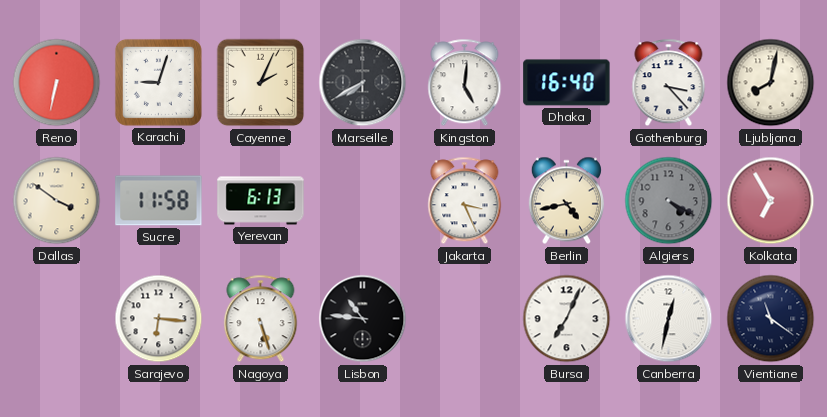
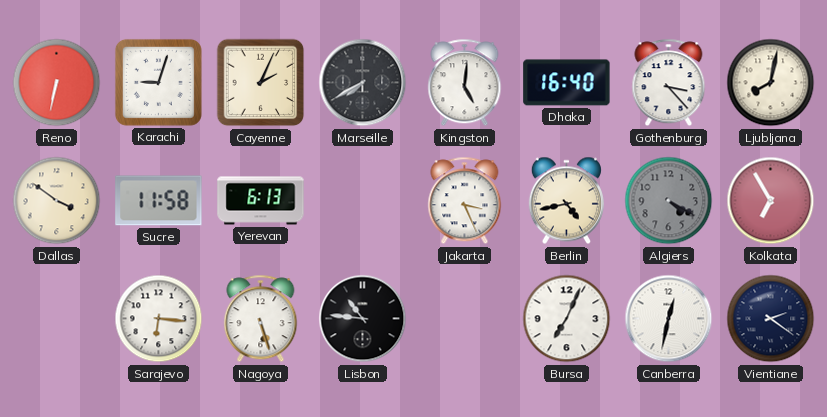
Vientiane: 11:21 -> 2:21 (771, 319)
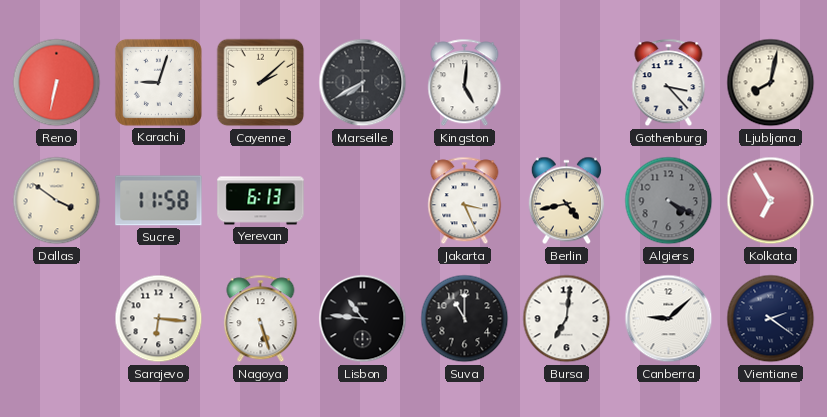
Cayenne: 2:04 -> 2:08 (261, 83)
Dhaka: 16:40 -> none (567, 83)
Suva: none -> 11:00 (465, 319)
Bursa: 7:04 -> 7:01 (567, 319)
Canberra: 12:32 -> 9:08 (669, 319)
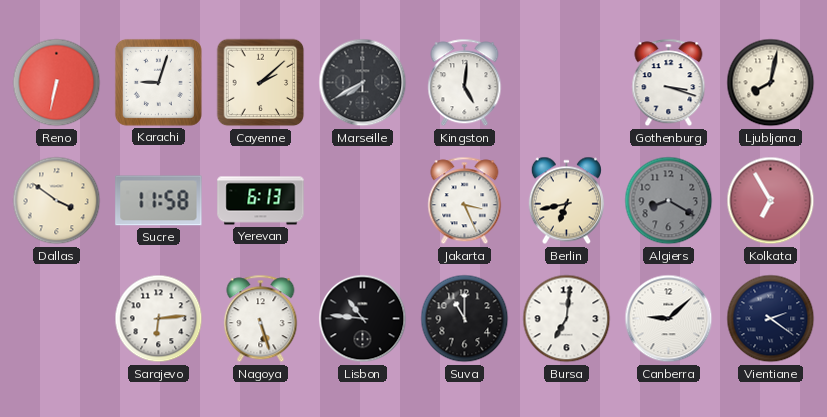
Gothenburg: 3:23 -> 3:18 (669, 83)
Berlin: 4:43 -> 6:43 (566, 201)
Algiers: 4:20 -> 8:20 (669, 201)
Sarajevo: 6:16 -> 6:14 (159, 319)
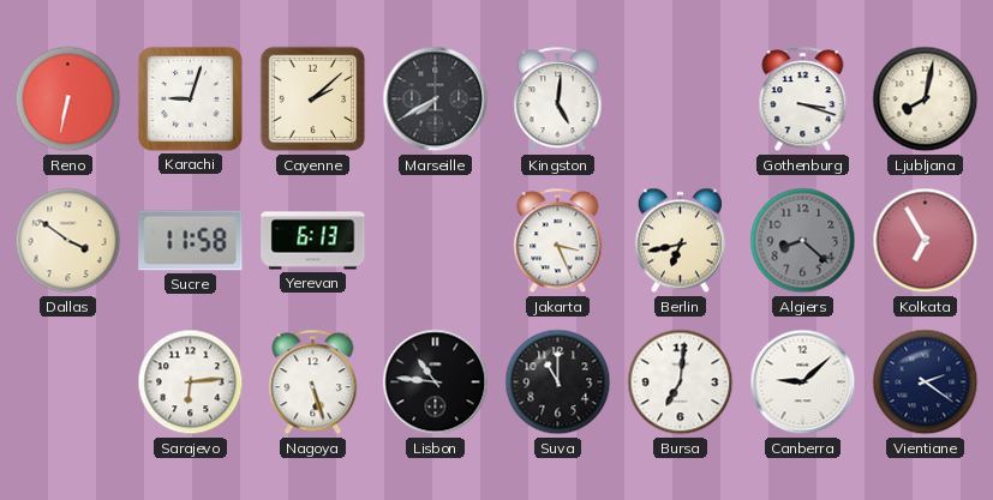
Algiers: 8:20 -> 8:22 (803, 241)
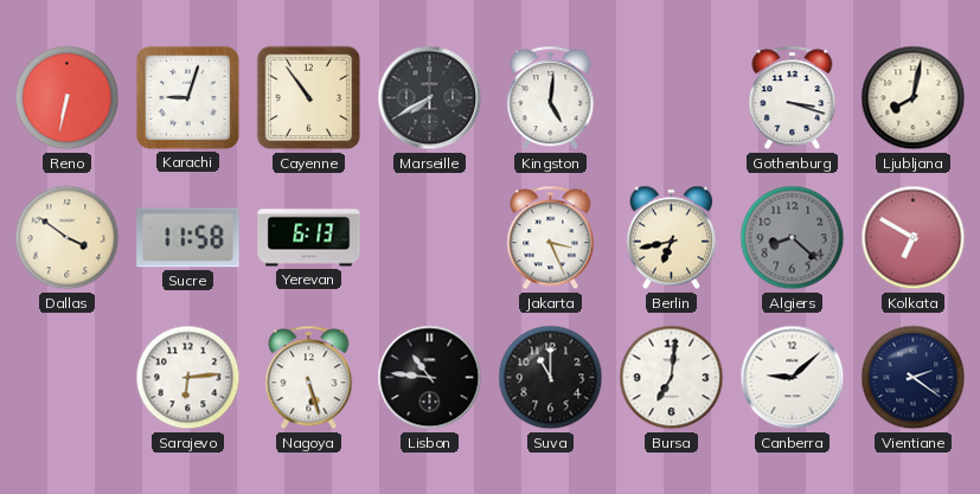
Cayenne: 2:08 -> 10:54 (309, 98)
Kolkata: 6:55 -> 6:50 (914, 238)
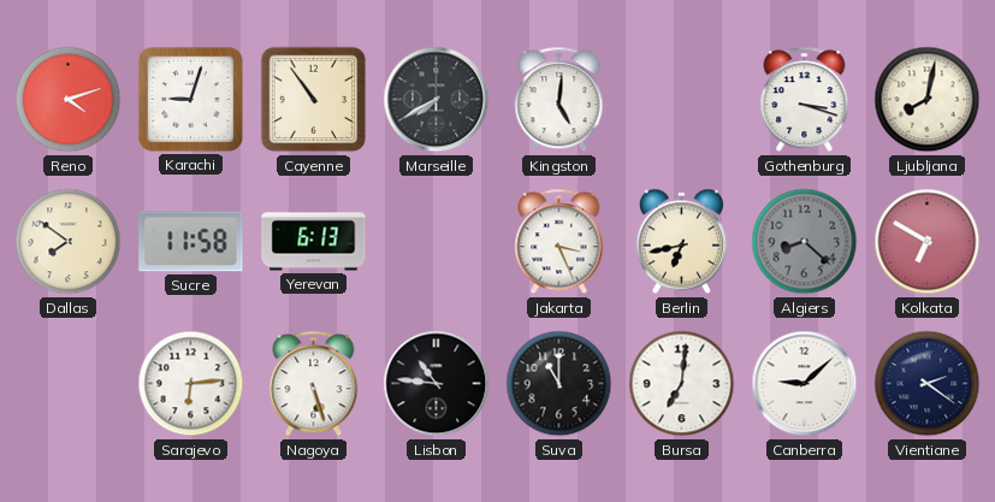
Reno: 6:32 -> 4:12 (69, 100)
Dallas: 3:51 -> 7:51 (69, 242)
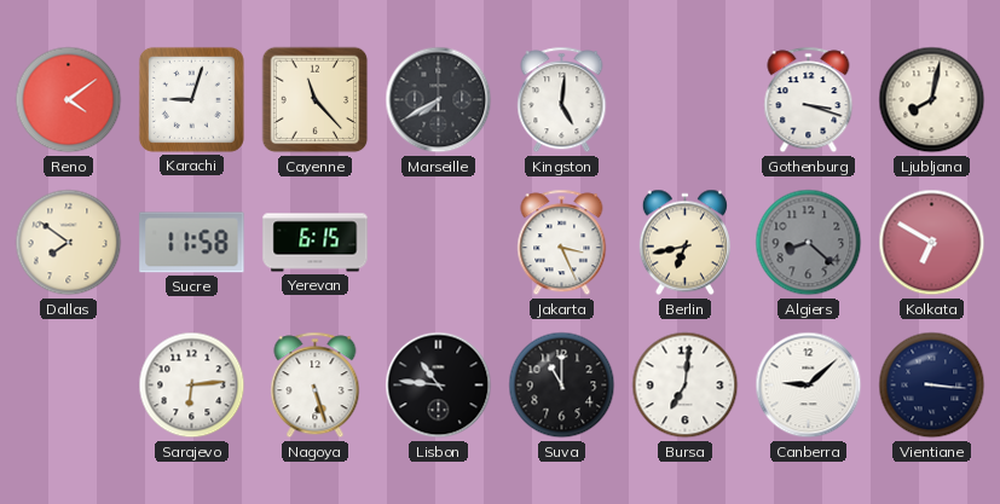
Reno: 4:12 -> 4:09 (69, 100)
Cayenne: 10:54 -> 11:23 (316, 100)
Yerevan: 6:13 -> 6:15 (316, 243)
Vientiane: 2:21 -> 3:16 (932, 386)
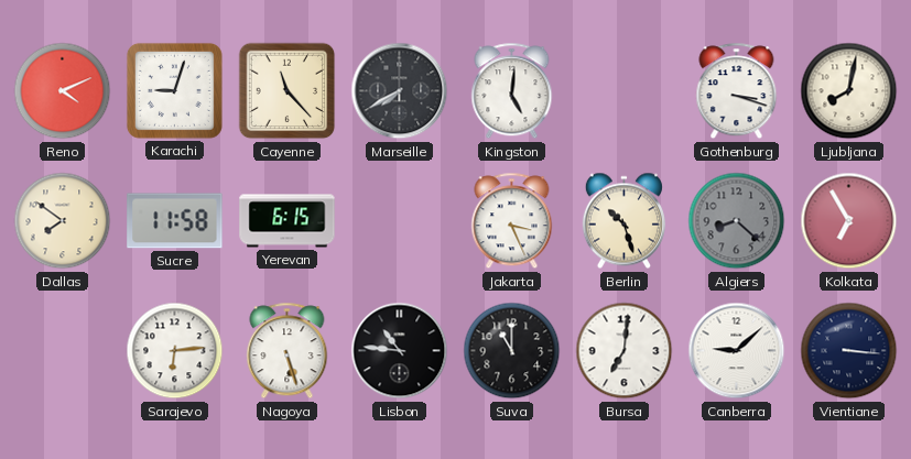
Reno: 4:09 -> 4:11 (63, 91)
Berlin: 6:43 -> 10:27 (623, 221)
Kolkata: 6:50 -> 6:55 (849, 221)
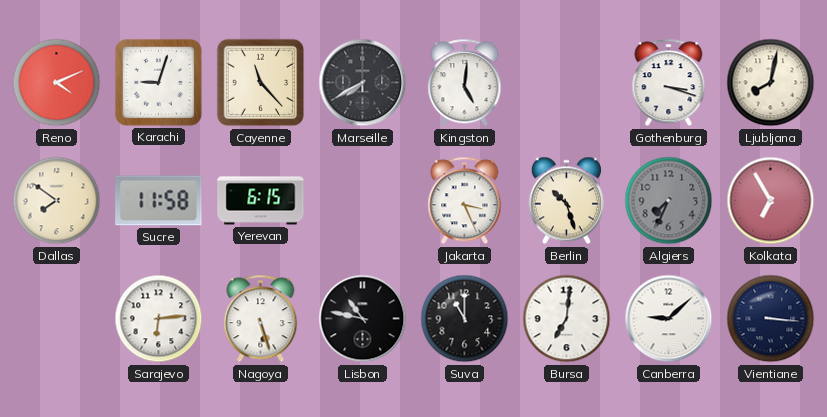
Algiers: 8:22 -> 7:34 (669, 201)
Lisbon: 10:46 -> 10:47 (363, 319)
